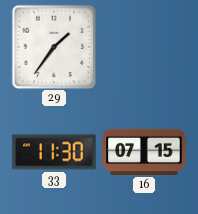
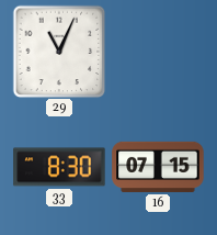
29: 1:36 -> 11:04 (59, 52)
33: 11:30 -> 8:30 (59, 167)
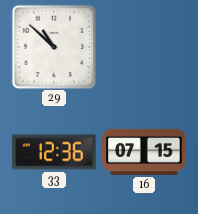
29: 11:04 -> 10:52 (54, 47)
33: 8:30 -> 12:36 (54, 152)
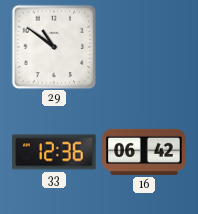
29: 10:52 -> 10:51 (54, 47)
16: 07:15 -> 06:42 (144, 152)
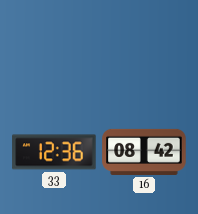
29: 10:51 -> none (54, 47)
16: 06:42 -> 08:42 (144, 152)
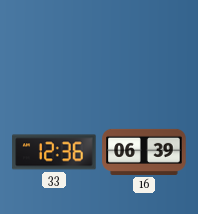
16: 08:42 -> 06:39 (144, 152)
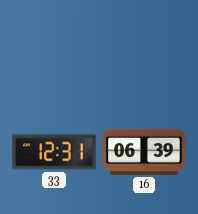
33: 12:36 -> 12:31 (54, 152)
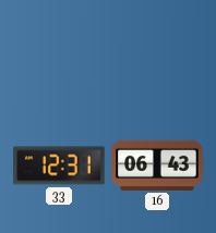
16: 06:39 -> 06:43 (157, 165)
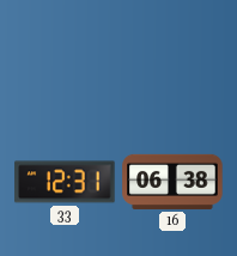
16: 06:43 -> 06:38 (172, 182)
